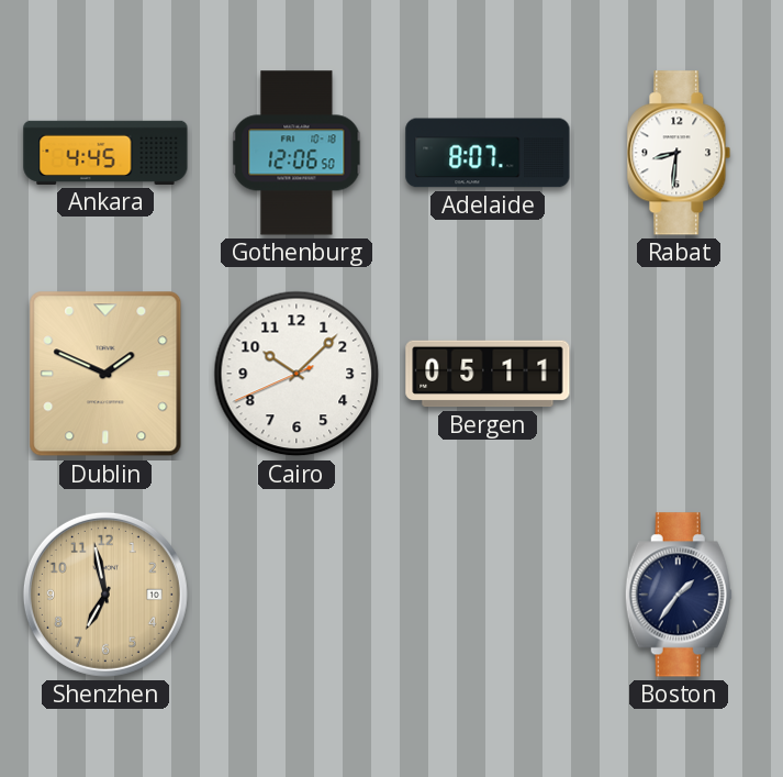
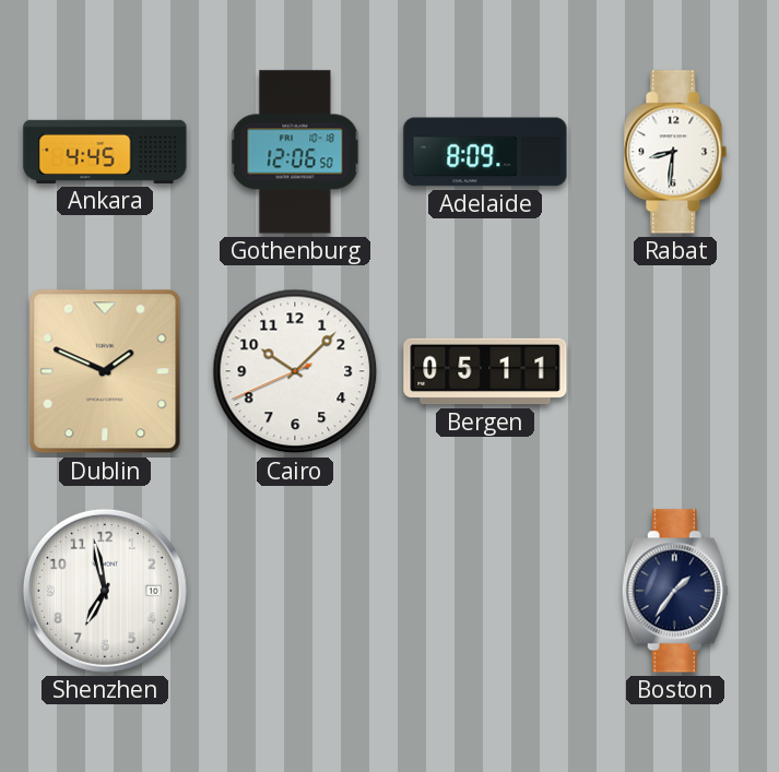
Adelaide: 8:07 -> 8:09 (485, 152)
Shenzhen dial: champagne -> white (105, 591)
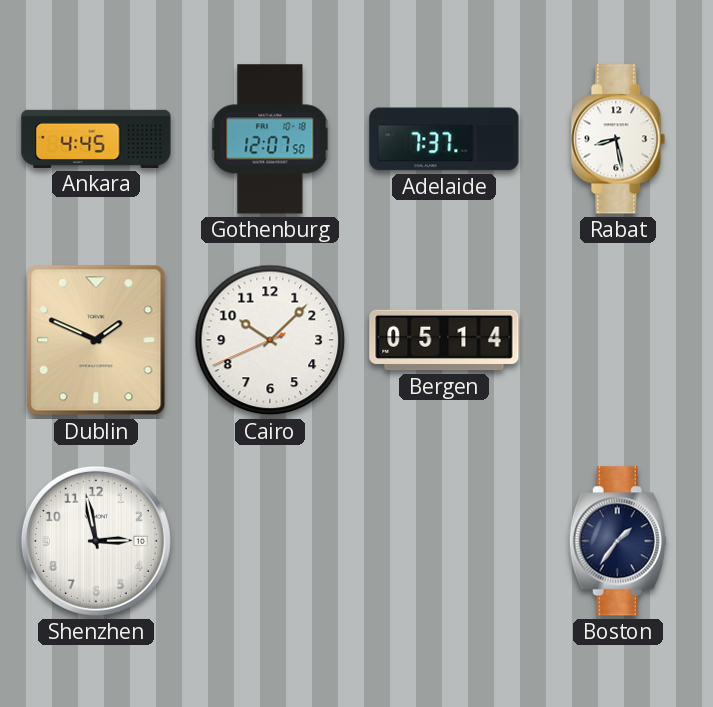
Gothenburg: 12:06 -> 12:07 (270, 139)
Adelaide: 8:09 -> 7:37 (444, 139)
Rabat: 8:31 -> 8:28 (618, 139)
Bergen: 05:11 -> 05:14 (444, 340)
Shenzhen: 6:58 -> 2:58 (96, 541)
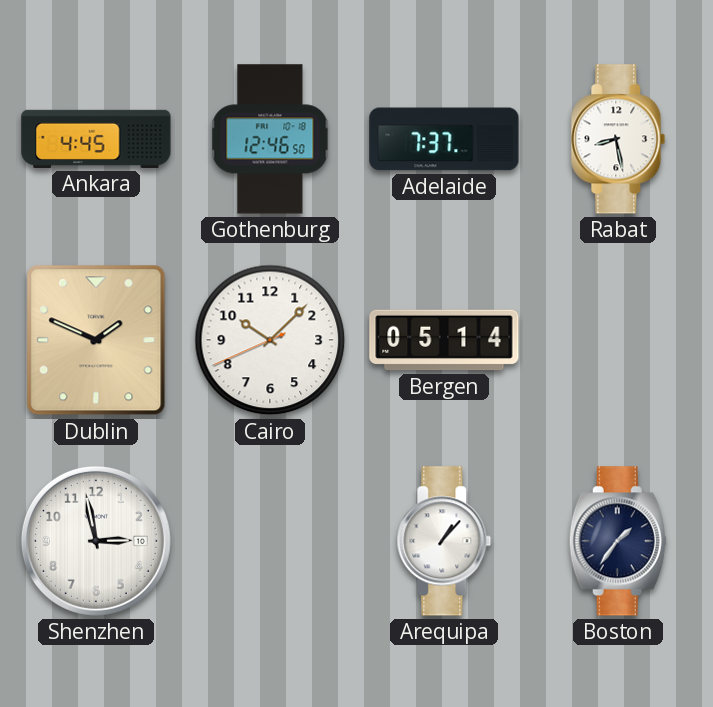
Gothenburg: 12:07 -> 12:46 (270, 139)
Arequipa: none -> 1:07 (444, 541)
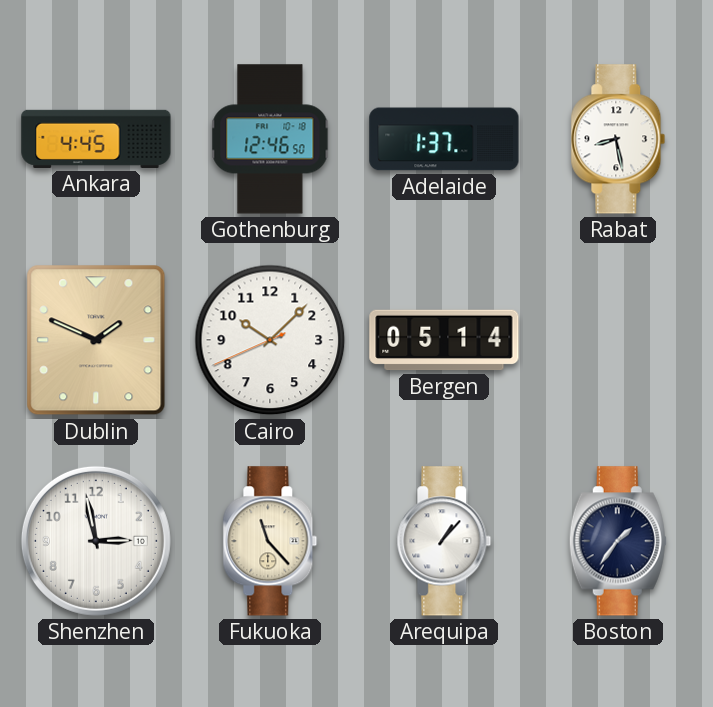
Adelaide: 7:37 -> 1:37 (444, 139)
Fukuoka: none -> 11:23 (270, 541)
